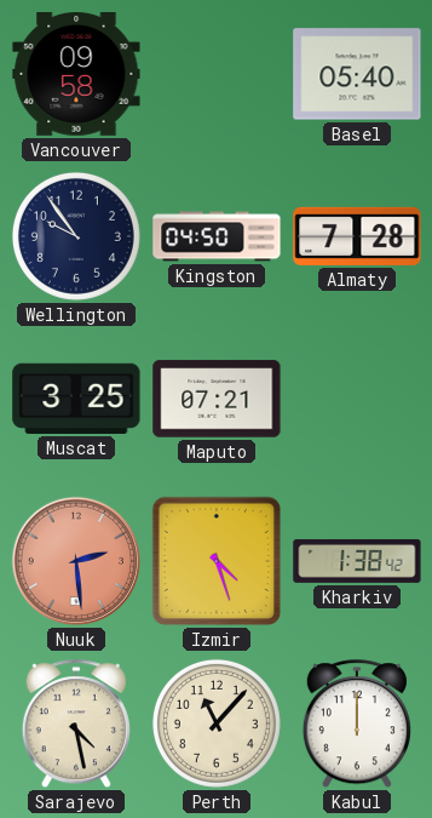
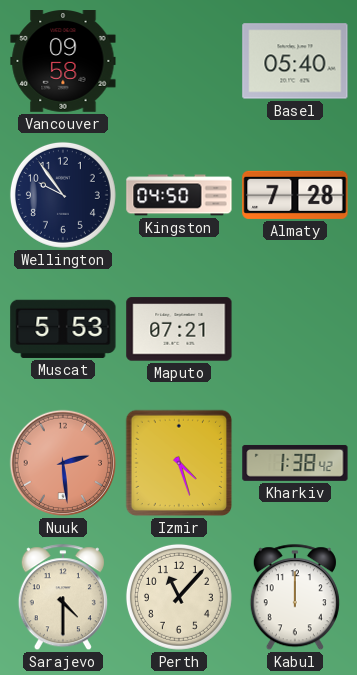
Muscat: 3:25 -> 5:53 (63, 329)
Sarajevo: 4:28 -> 4:30 (63, 598)
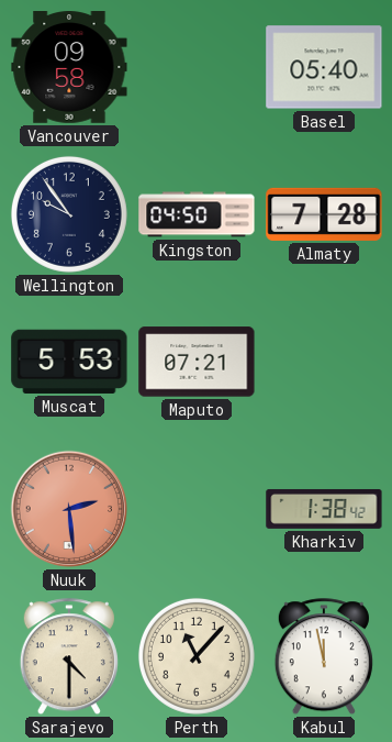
Izmir: 4:27 -> none (179, 463)
Kabul: 12:00 -> 11:58 (324, 657)
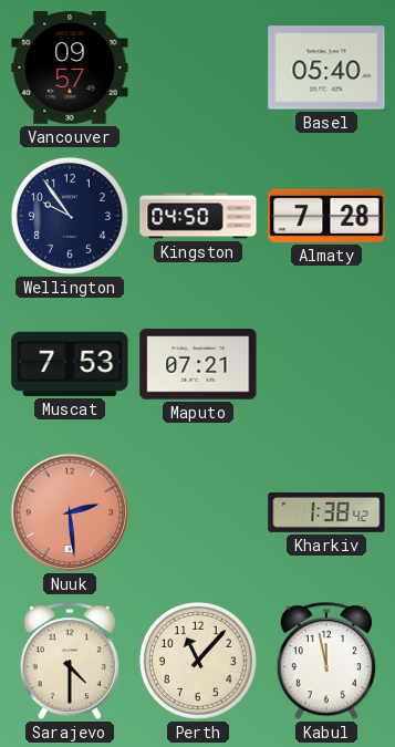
Vancouver: 09:58 -> 09:57 (70, 69)
Muscat: 5:53 -> 7:53 (70, 364)
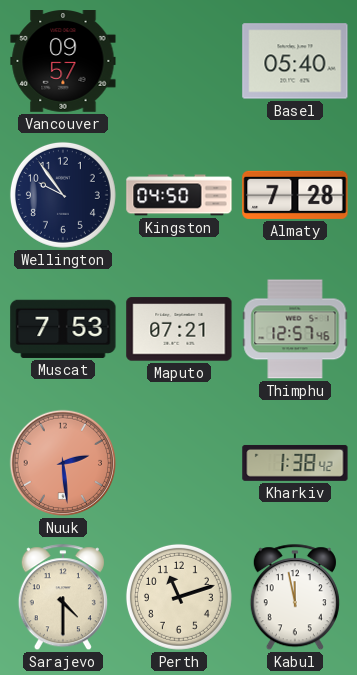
Thimphu: none -> 12:57 (295, 329)
Perth: 11:07 -> 11:12 (179, 597)
